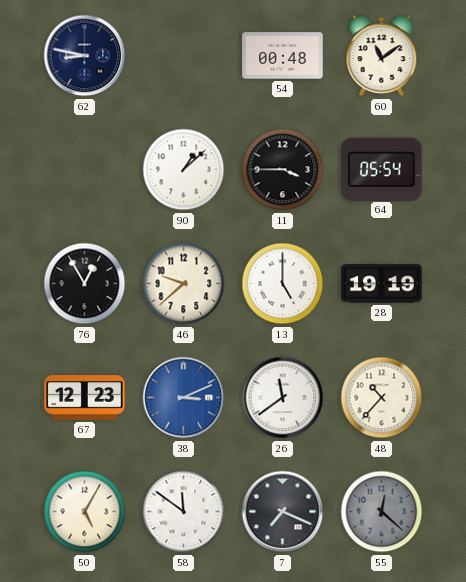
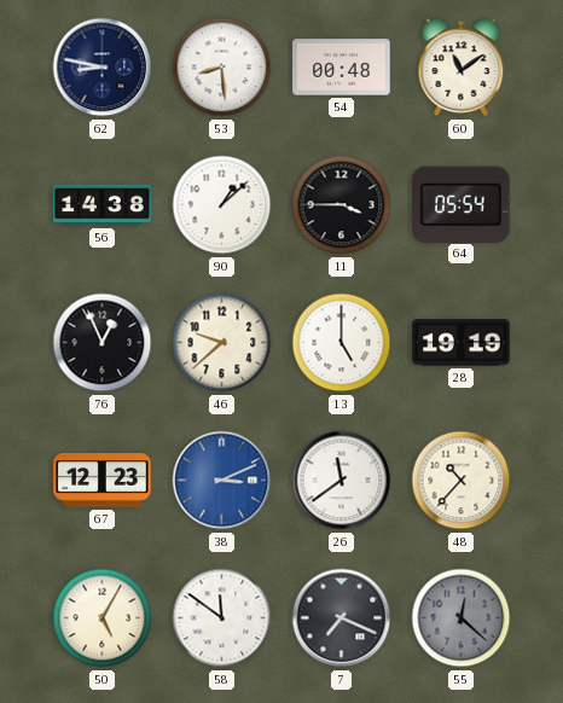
53: none -> 8:29 (222, 68)
56: none -> 14:38 (103, 205)
76: 12:55 -> 12:56 (103, 343)
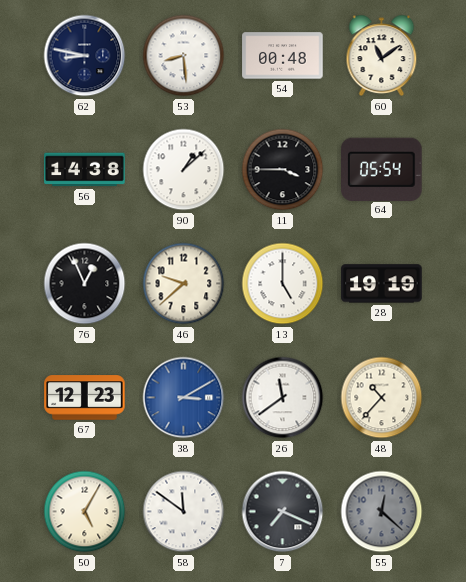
38: 3:11 -> 3:10 (184, 398)
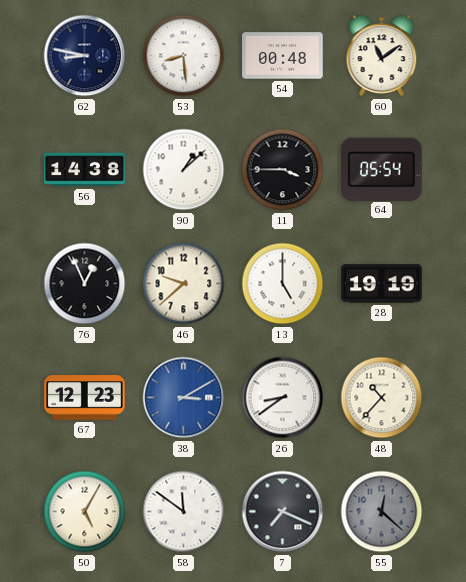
26: 11:39 -> 8:39 (283, 398)
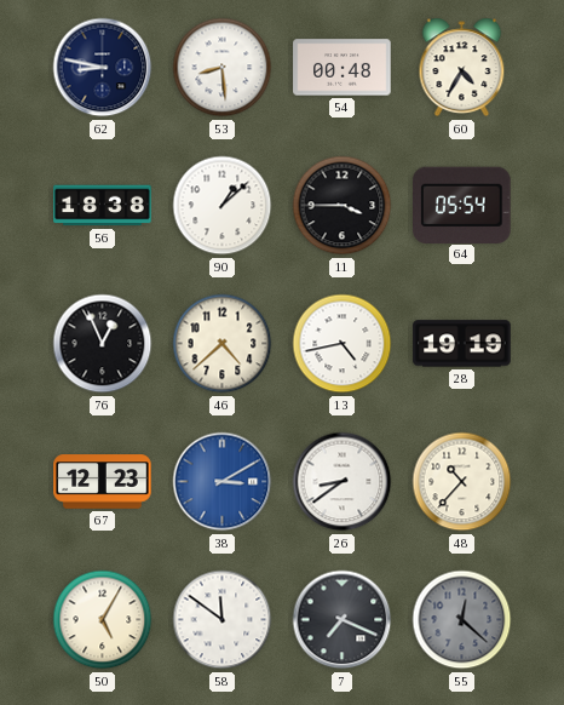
60: 11:09 -> 4:35 (462, 68)
56: 14:38 -> 18:38 (103, 206)
46: 9:38 -> 4:38 (223, 344)
13: 5:00 -> 4:43 (343, 344)
